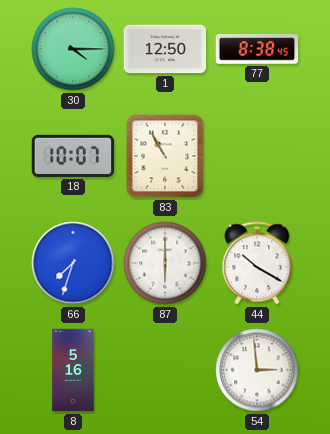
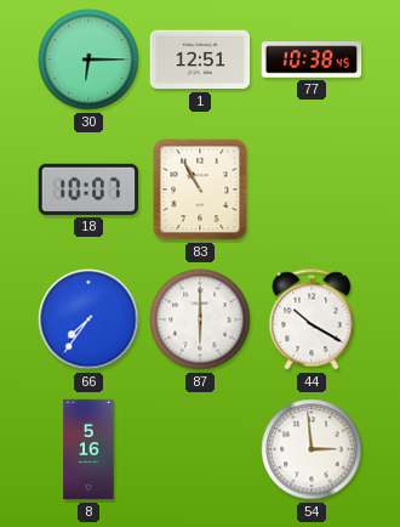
30: 4:15 -> 6:15 (88, 59)
1: 12:50 -> 12:51 (200, 59)
77: 8:38 -> 10:38 (312, 59)
66: 7:33 -> 7:36 (88, 319)
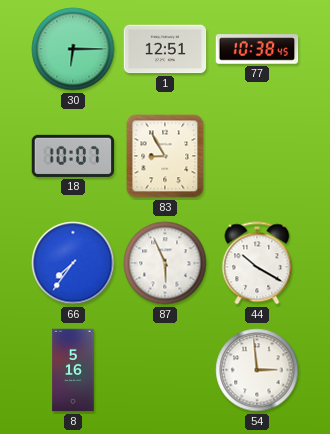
83: 10:55 -> 8:55 (165, 156)
87: 6:00 -> 5:56 (165, 263)
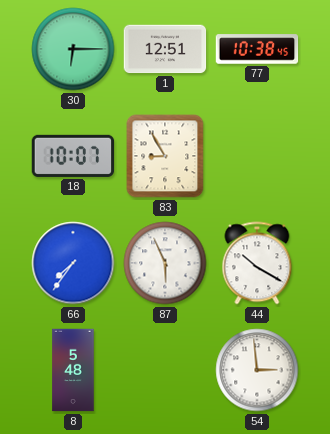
8: 5:16 -> 5:48 (73, 370)
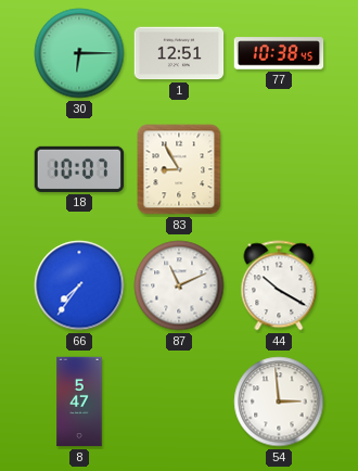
87: 5:56 -> 11:11 (179, 285)
8: 5:48 -> 5:47 (79, 402)
